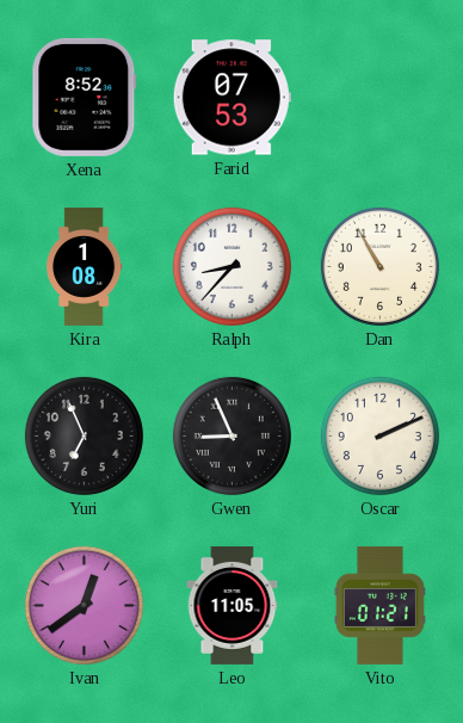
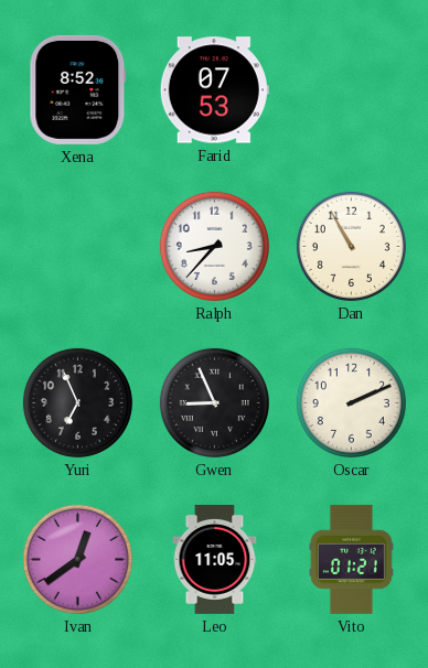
Kira: 1:08 -> none (85, 266)
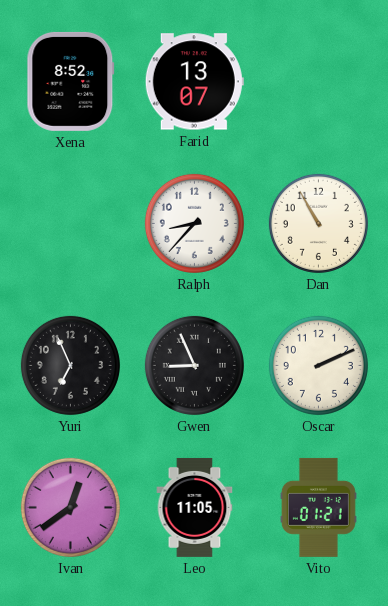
Farid: 07:53 -> 13:07 (194, 82)
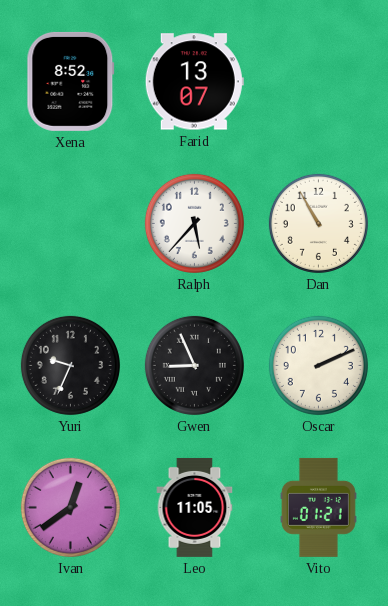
Ralph: 8:37 -> 5:37 (194, 223)
Yuri: 6:56 -> 9:34 (70, 365)
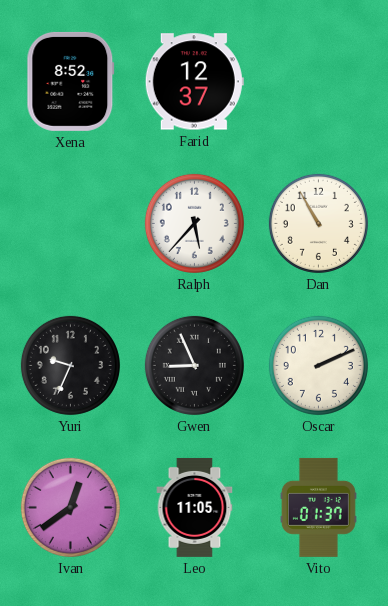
Farid: 13:07 -> 12:37 (194, 82)
Vito: 01:21 -> 01:37 (318, 507)
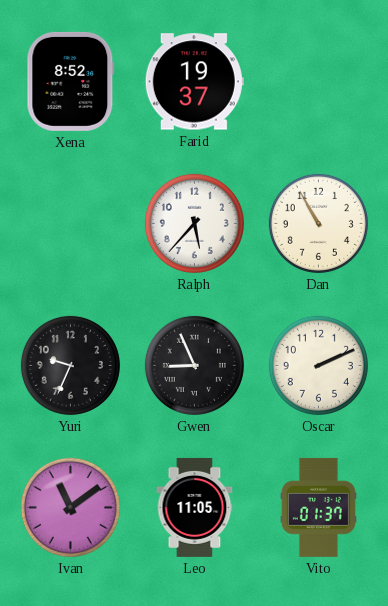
Farid: 12:37 -> 19:37 (194, 82)
Ivan: 12:39 -> 11:09 (70, 507)
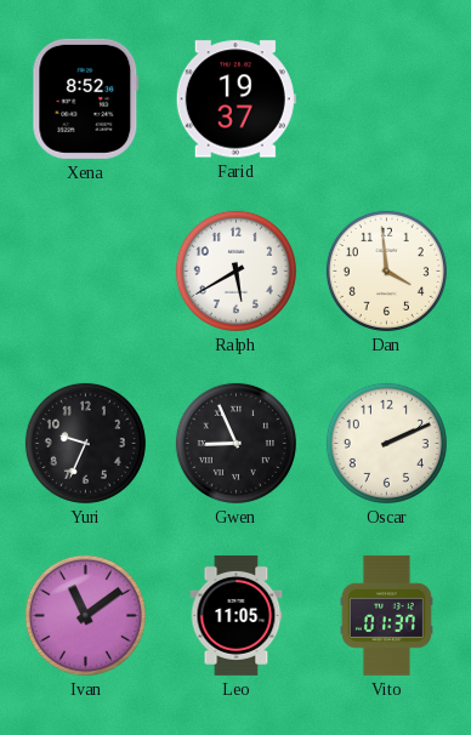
Ralph: 5:37 -> 5:40 (235, 270)
Dan: 10:55 -> 3:59 (386, 270)
